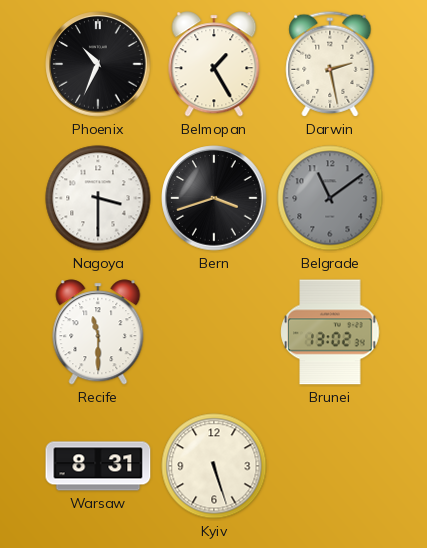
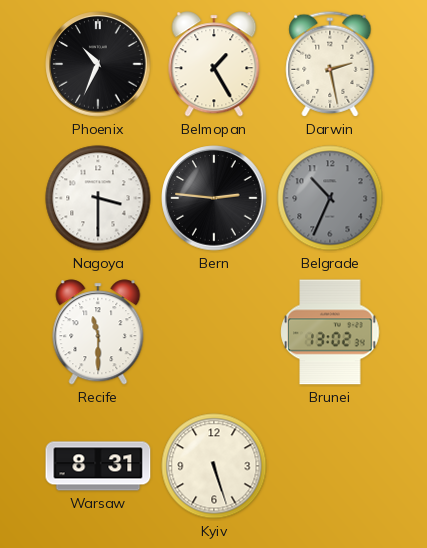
Bern: 3:42 -> 2:46 (214, 198)
Belgrade: 11:09 -> 10:34 (330, 198)
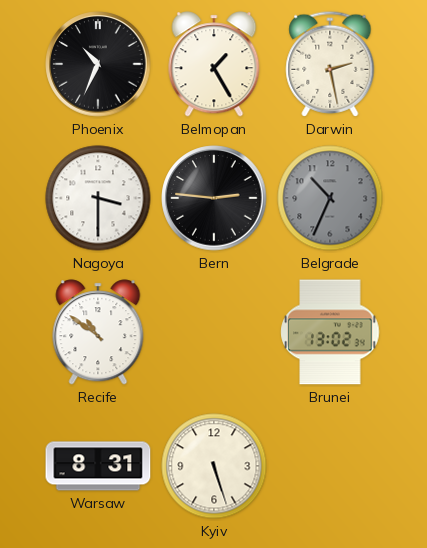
Recife: 11:30 -> 10:51 (98, 332)
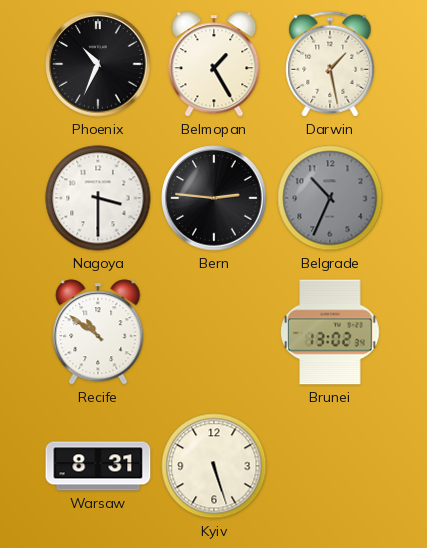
Darwin: 2:28 -> 1:28 (330, 64)
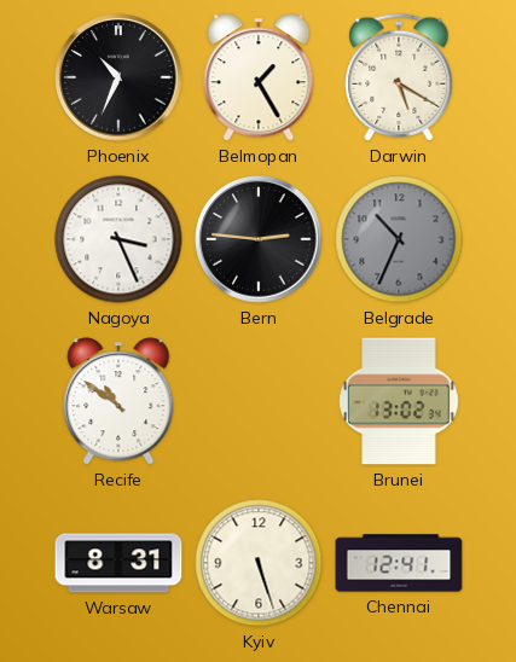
Darwin: 1:28 -> 5:20 (399, 77)
Nagoya: 3:30 -> 3:26 (118, 239)
Chennai: none -> 12:41 (399, 563)
